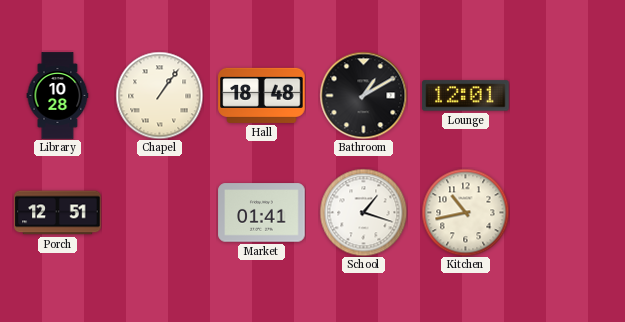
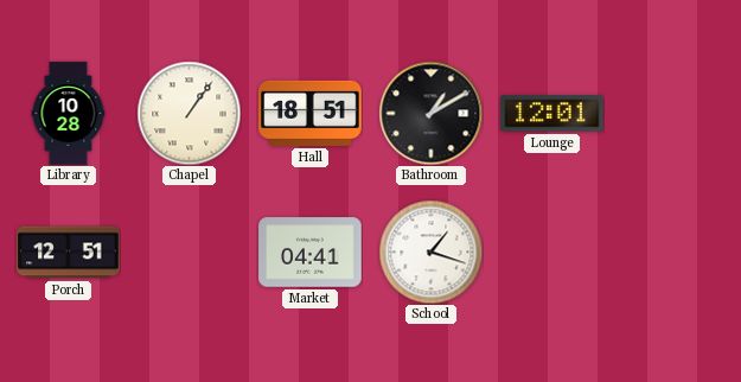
Hall: 18:48 -> 18:51 (311, 113)
Market: 01:41 -> 04:41 (311, 253)
Kitchen: 10:43 -> none (465, 212)
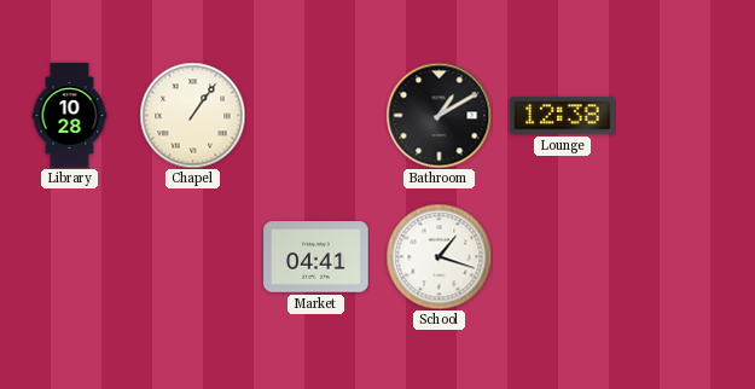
Hall: 18:51 -> none (311, 113)
Lounge: 12:01 -> 12:38 (563, 116)
Porch: 12:51 -> none (69, 253)
